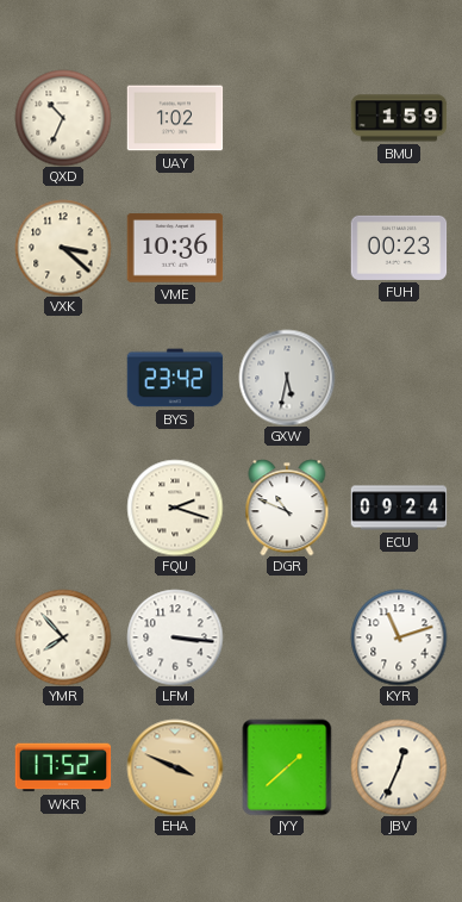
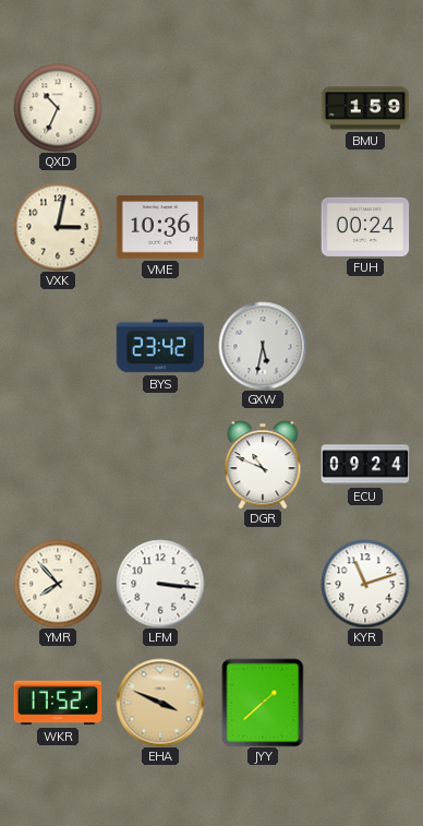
UAY: 1:02 -> none (175, 118)
VXK: 3:22 -> 3:02 (58, 227)
FUH: 00:23 -> 00:24 (365, 227)
FQU: 2:18 -> none (175, 508)
JBV: 12:34 -> none (399, 767)
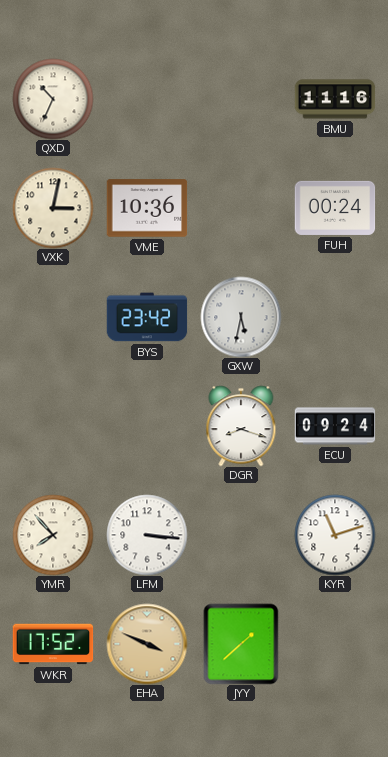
BMU: 1:59 -> 11:16 (335, 99)
DGR: 10:49 -> 8:18 (241, 426)
